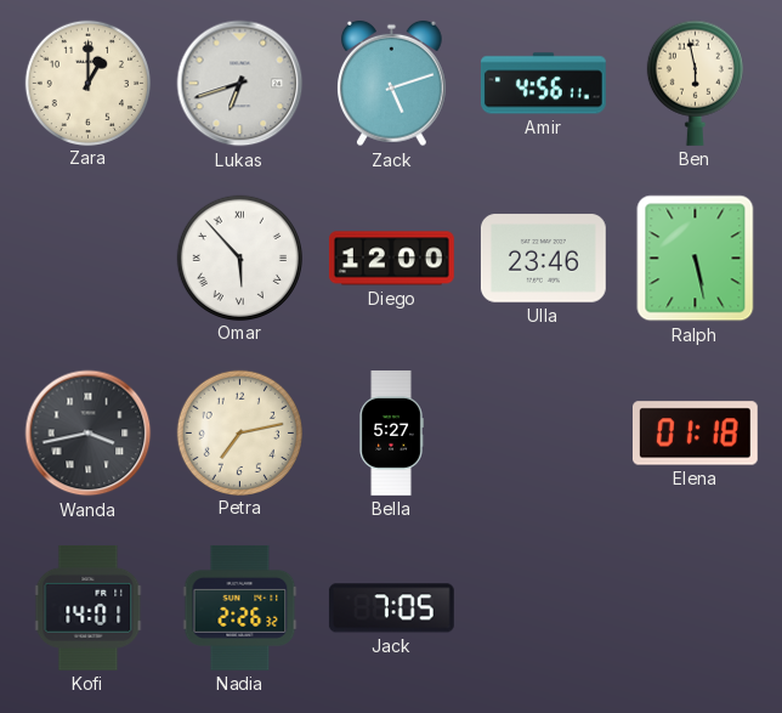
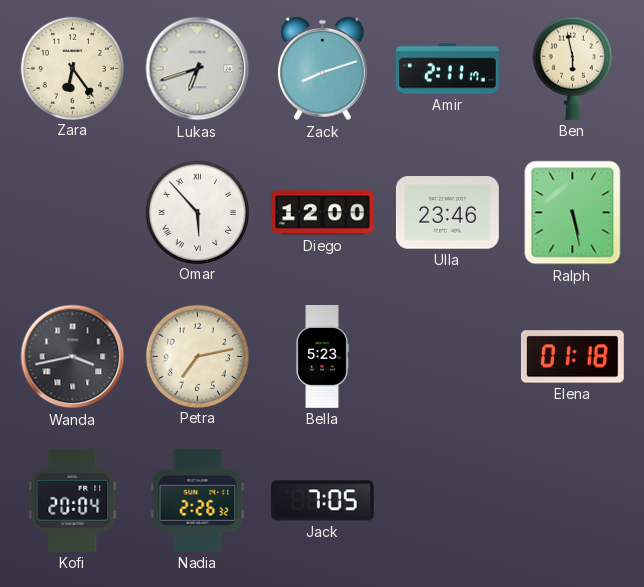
Zara: 1:00 -> 6:24 (72, 68)
Zack: 5:12 -> 8:12 (323, 69)
Amir: 4:56 -> 2:11 (447, 69)
Bella: 5:27 -> 5:23 (322, 357)
Kofi: 14:01 -> 20:04 (73, 500)
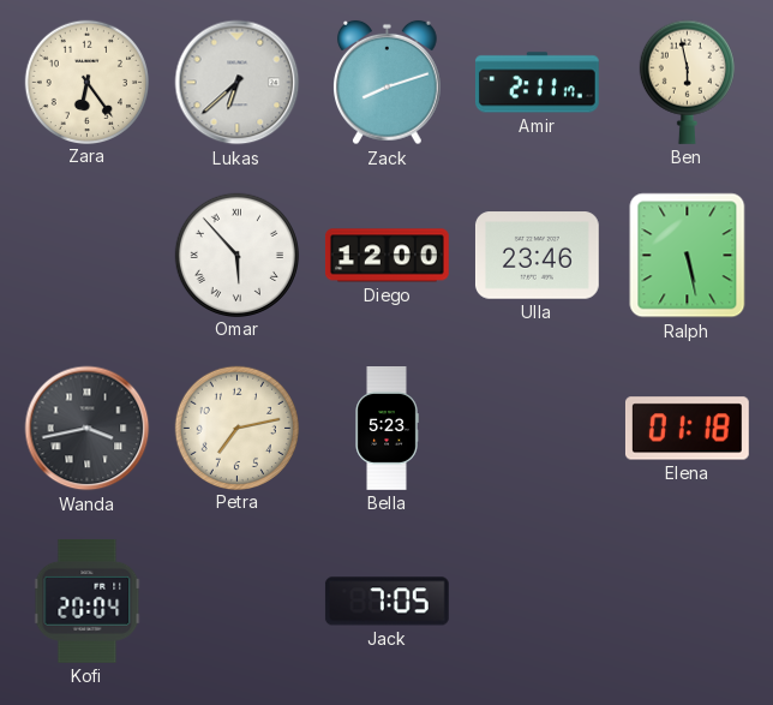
Lukas: 6:42 -> 6:38 (238, 83)
Nadia: 2:26 -> none (198, 501)
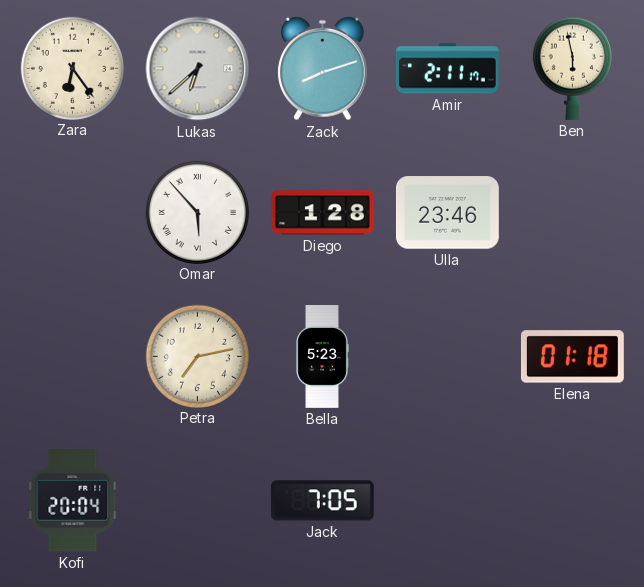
Diego: 12:00 -> 1:28 (322, 213)
Ralph: 5:28 -> none (688, 256)
Wanda: 3:43 -> none (88, 429)
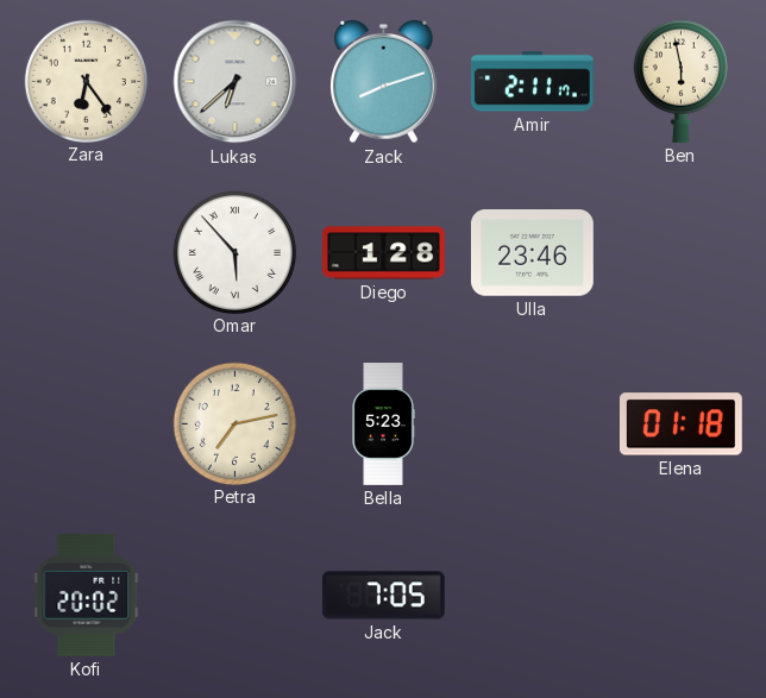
Kofi: 20:04 -> 20:02 (87, 595)
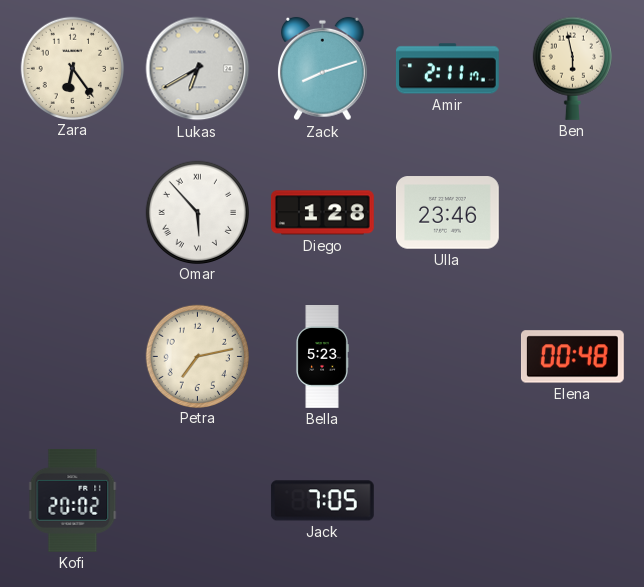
Lukas: 6:38 -> 6:40 (198, 69)
Elena: 01:18 -> 00:48 (572, 357)
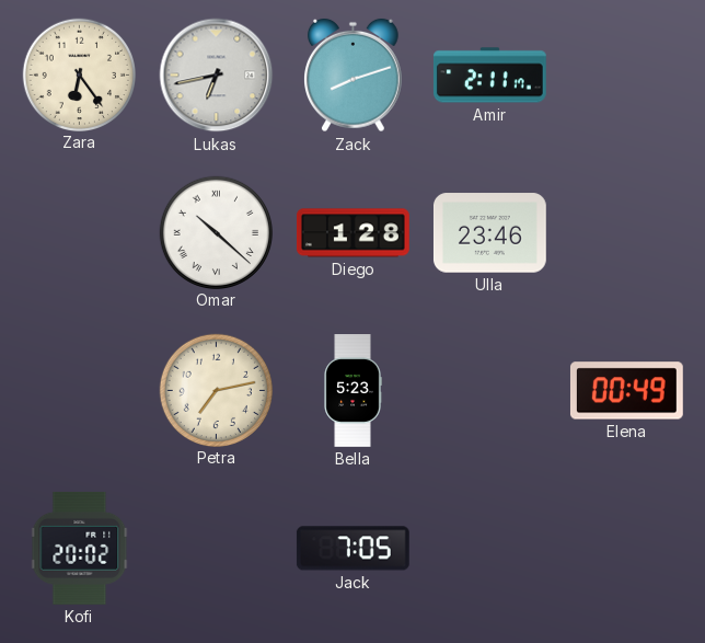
Lukas: 6:40 -> 6:43 (217, 76)
Ben: 5:58 -> none (572, 68)
Omar: 5:53 -> 10:22 (216, 232)
Elena: 00:48 -> 00:49 (626, 391)
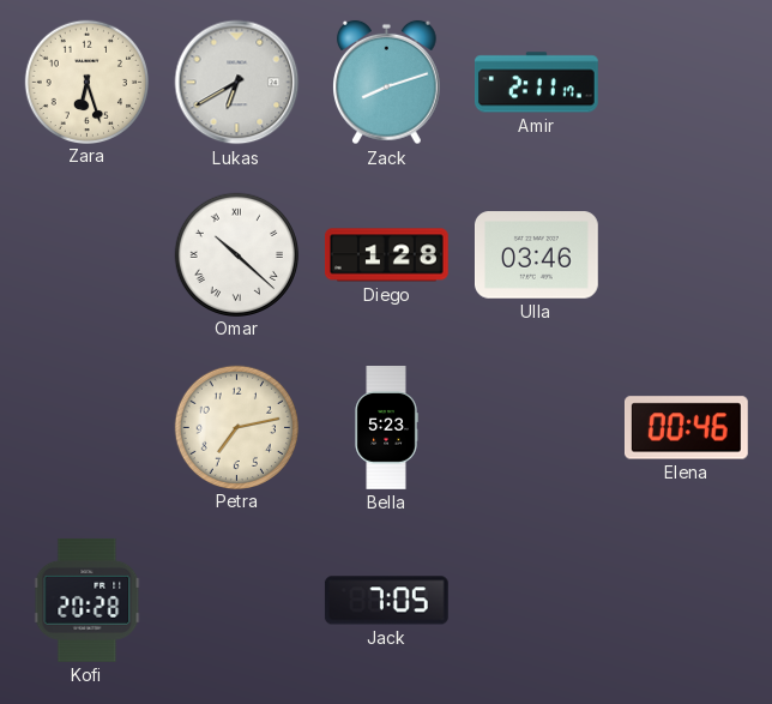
Zara: 6:24 -> 6:27 (86, 82)
Lukas: 6:43 -> 6:40 (237, 83)
Ulla: 23:46 -> 03:46 (536, 255)
Elena: 00:49 -> 00:46 (686, 428)
Kofi: 20:02 -> 20:28 (88, 600)
